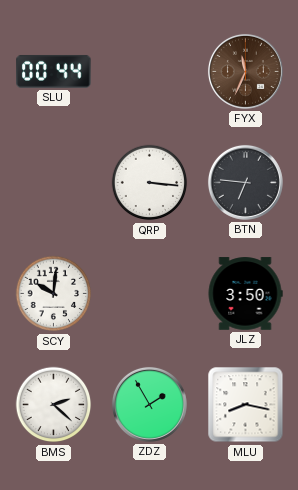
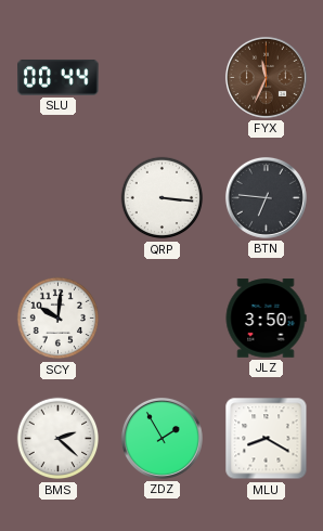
MLU: 8:17 -> 8:20 (267, 439)
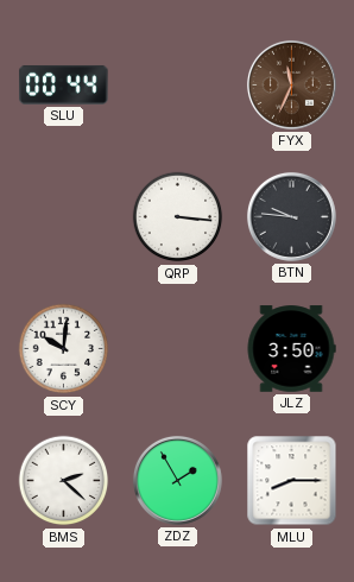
BTN: 6:46 -> 9:46 (291, 216)
MLU: 8:20 -> 8:15 (292, 481)
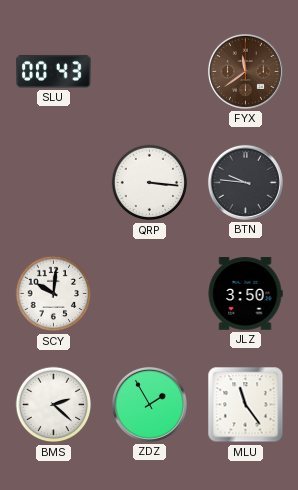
SLU: 00:44 -> 00:43 (54, 71)
FYX: 11:34 -> 11:39 (245, 71)
MLU: 8:15 -> 11:24 (246, 405)
